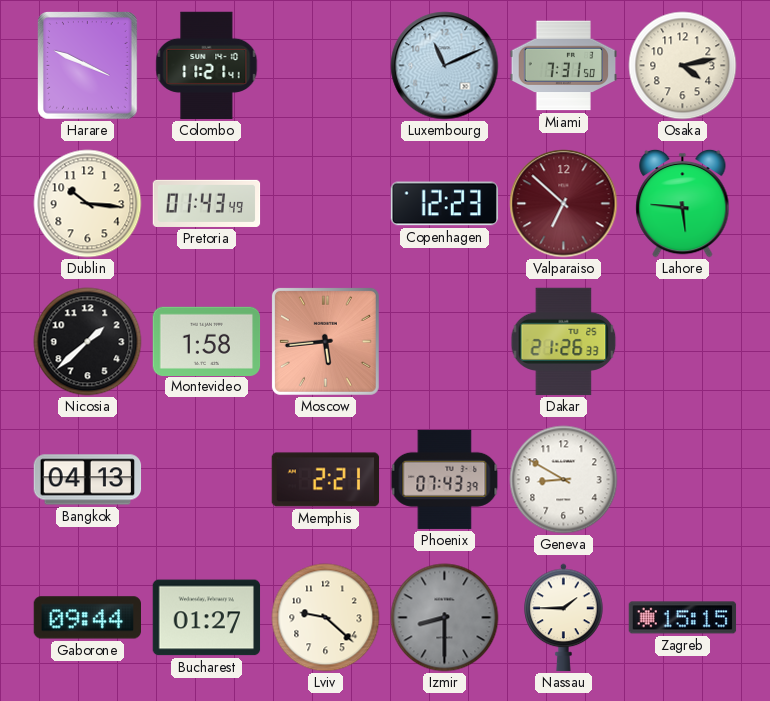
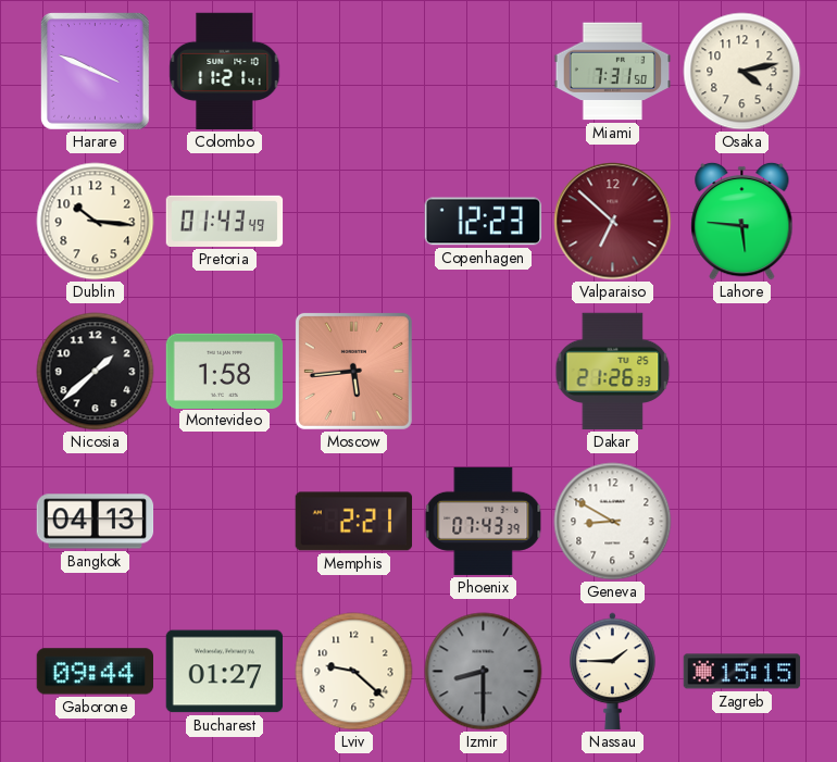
Luxembourg: 11:11 -> none (445, 66)
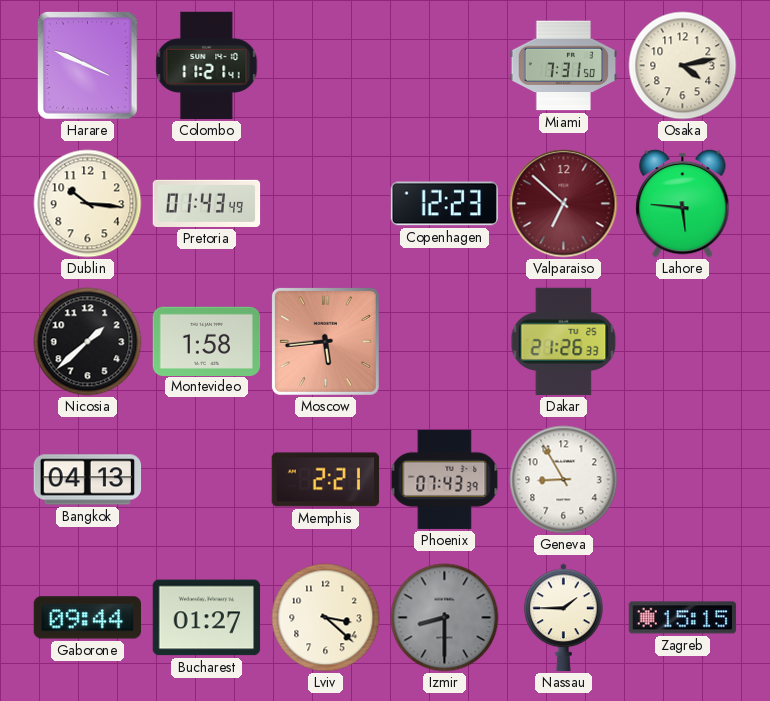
Geneva: 8:50 -> 8:55 (564, 480)
Lviv: 9:22 -> 3:22 (326, 618)
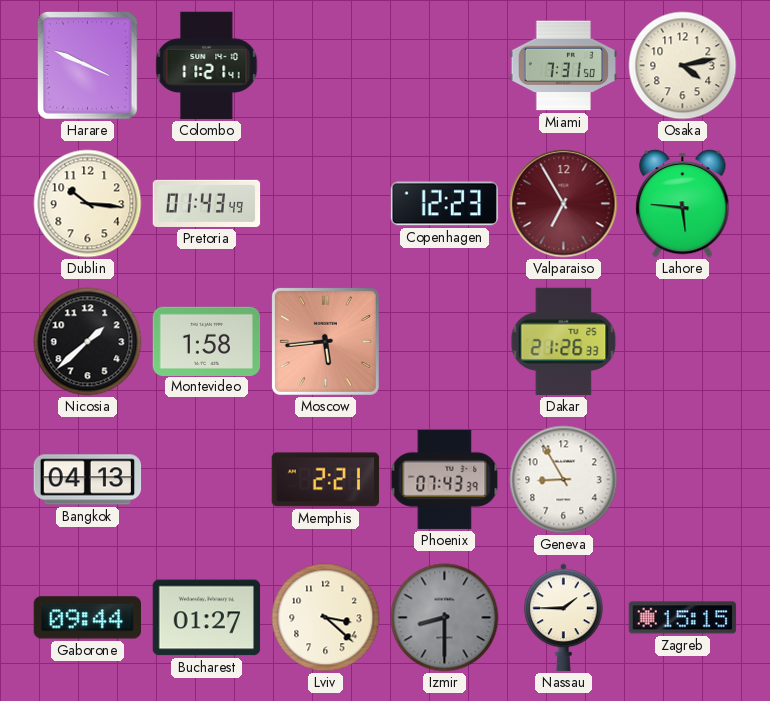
Valparaiso: 6:52 -> 6:55 (564, 204)
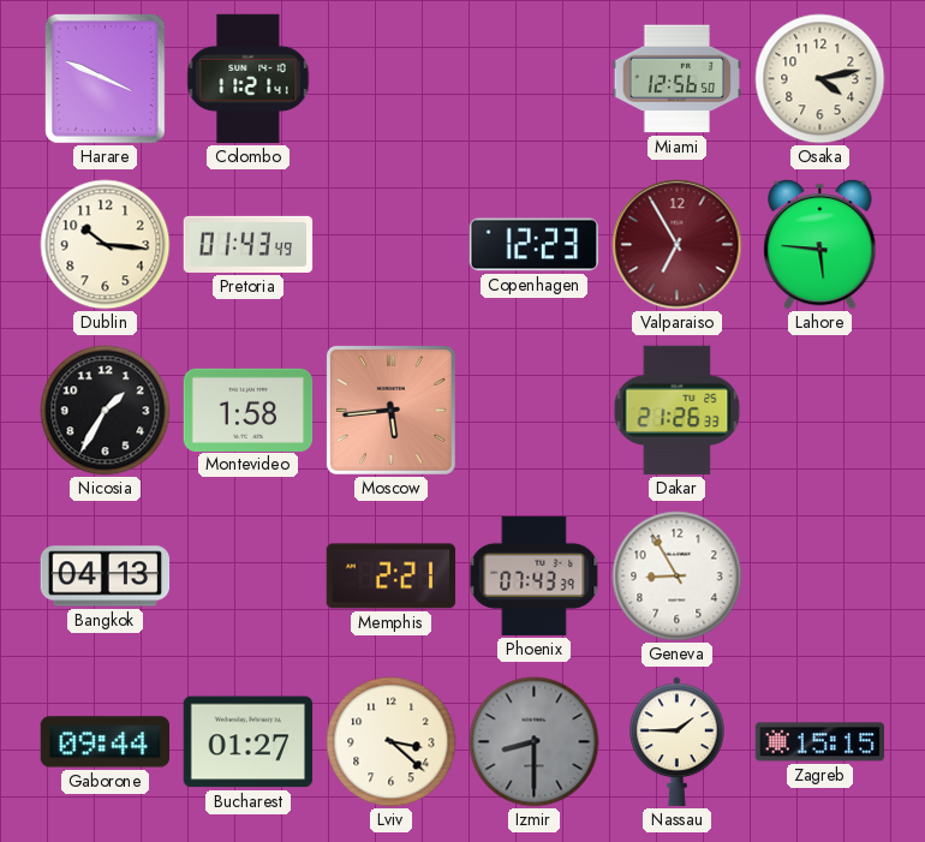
Miami: 7:31 -> 12:56 (678, 79)
Nicosia: 1:38 -> 1:35 (106, 411)
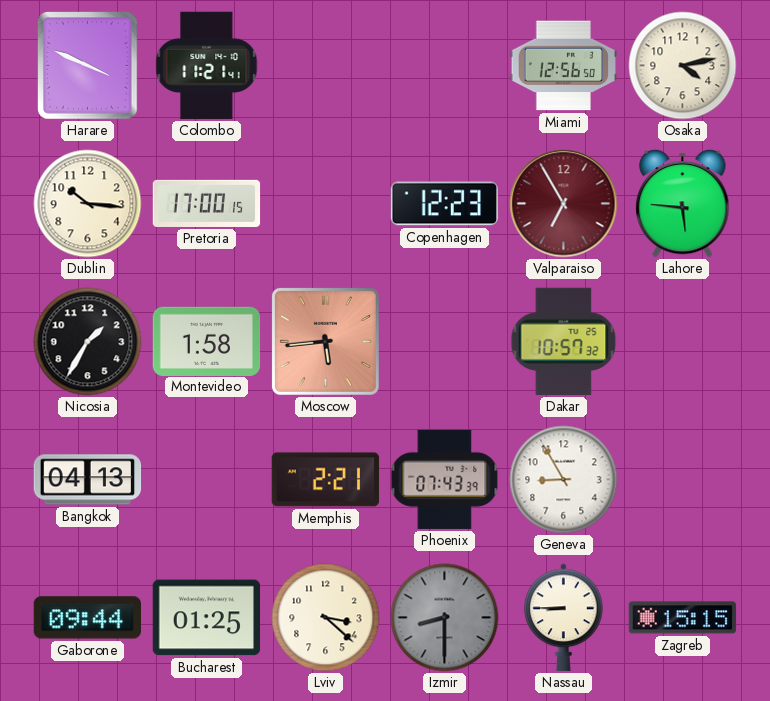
Pretoria: 01:43 -> 17:00 (207, 203)
Dakar: 21:26 -> 10:57 (564, 342)
Bucharest: 01:27 -> 01:25 (207, 618)
Nassau: 1:45 -> 8:45 (564, 618)
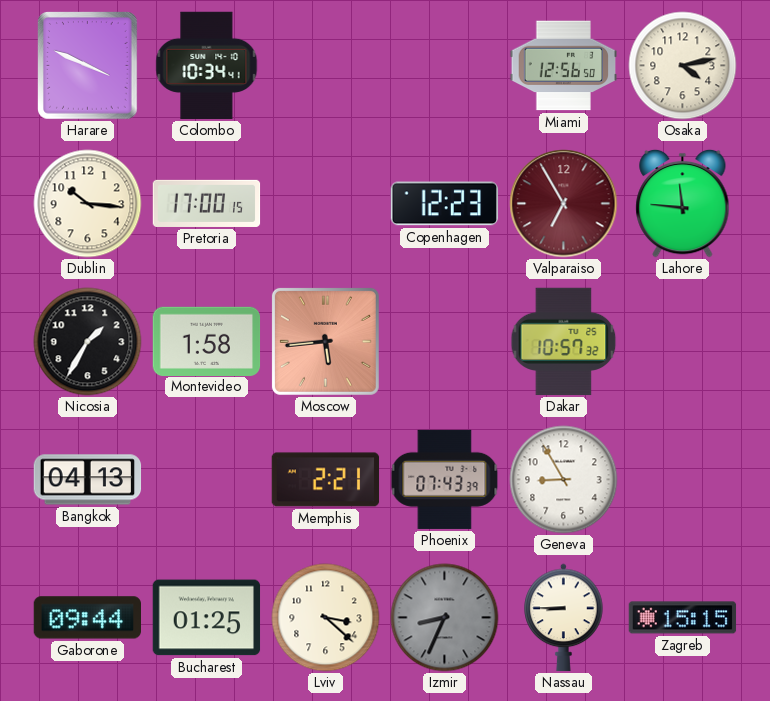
Colombo: 11:21 -> 10:34 (207, 66)
Lahore: 5:46 -> 11:46 (683, 203)
Izmir: 8:30 -> 8:34 (445, 618)
